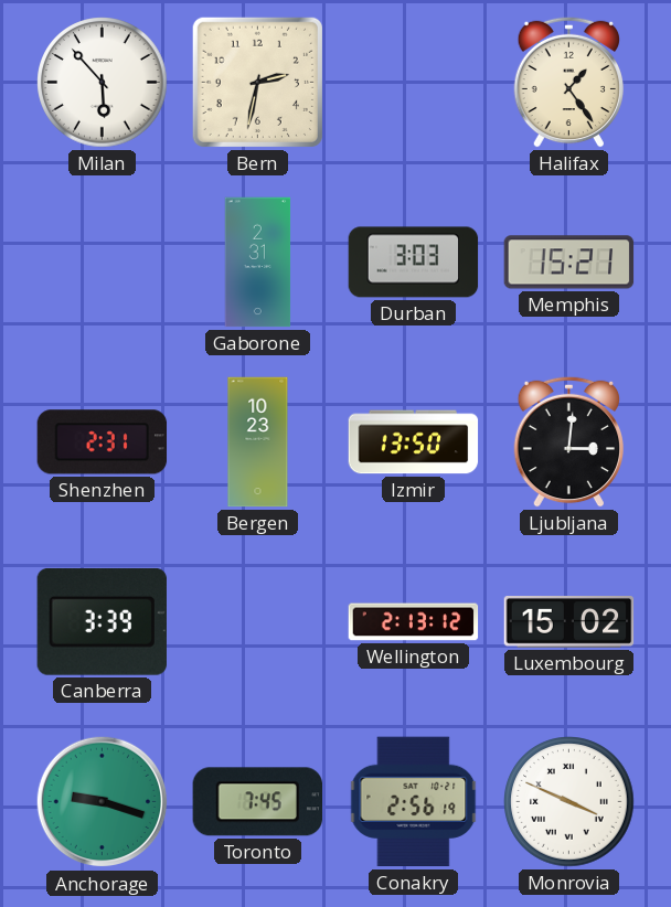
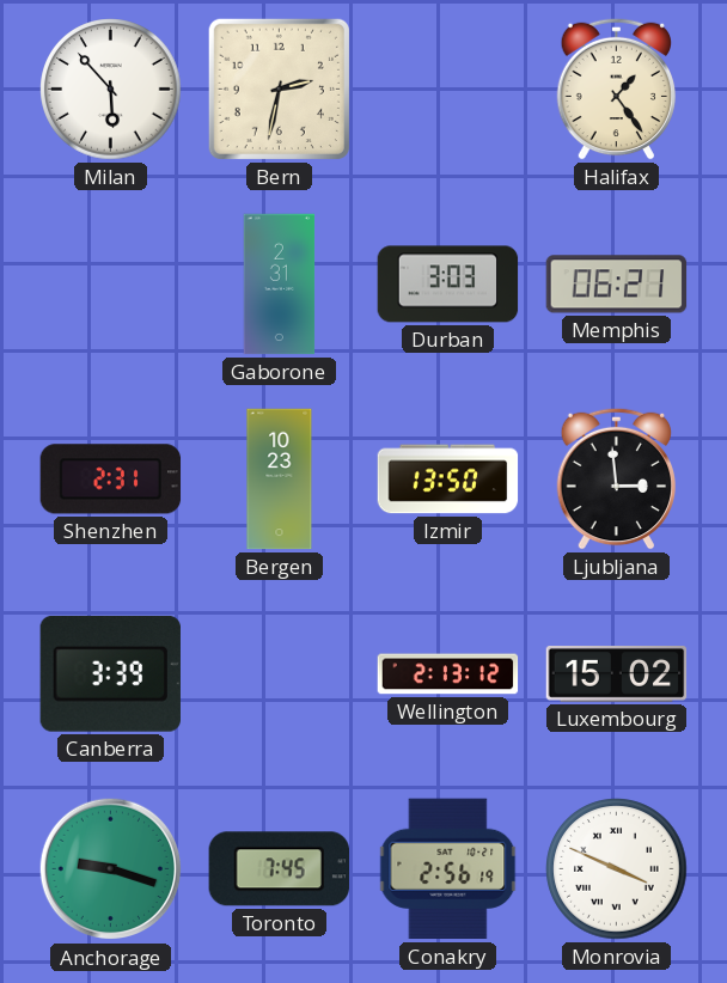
Memphis: 15:21 -> 06:21 (617, 285)
Ljubljana: 3:01 -> 2:59 (616, 478)
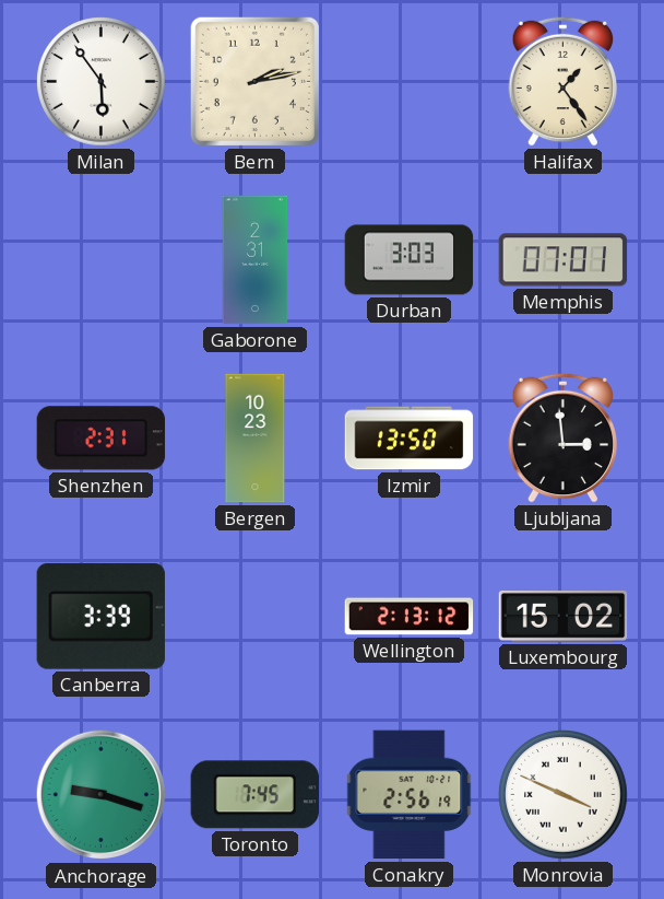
Milan: 5:53 -> 5:54 (102, 82)
Bern: 2:32 -> 2:13 (254, 81)
Memphis: 06:21 -> 07:01 (564, 260)
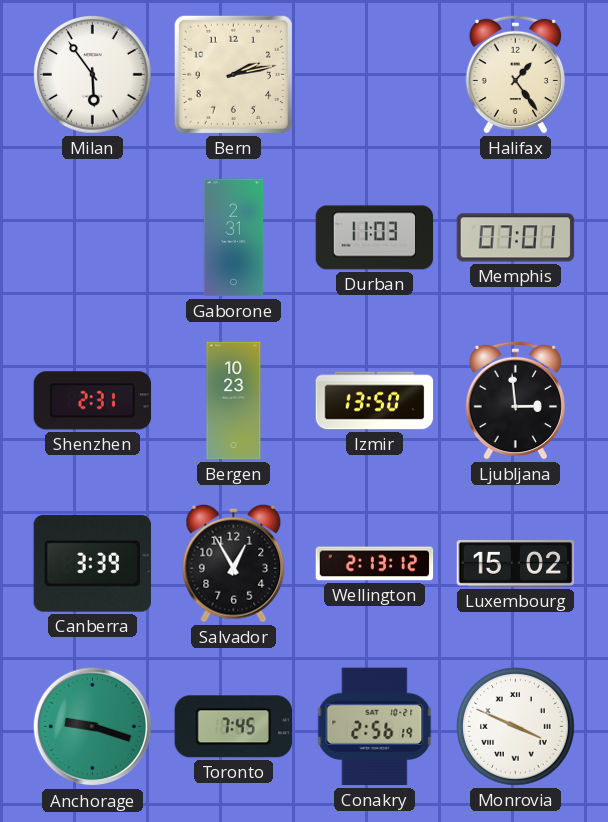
Durban: 3:03 -> 11:03 (375, 238)
Salvador: none -> 12:55 (234, 563)
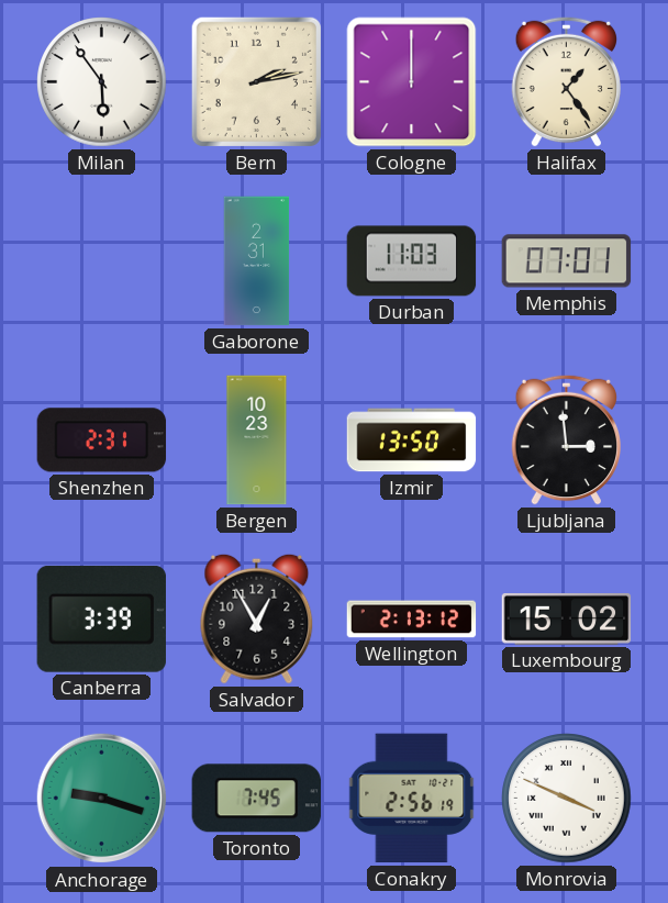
Cologne: none -> 12:00 (412, 82)
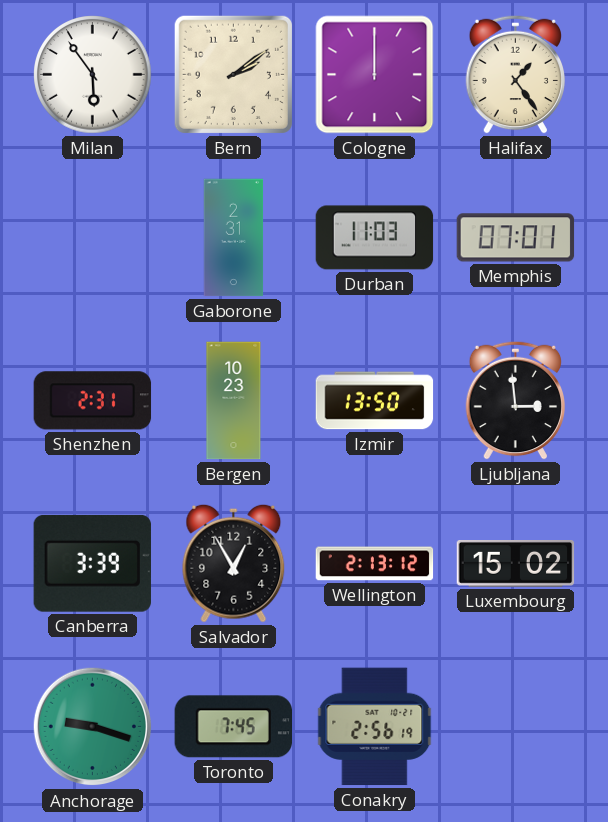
Bern: 2:13 -> 2:09 (233, 74)
Monrovia: 3:49 -> none (567, 799)
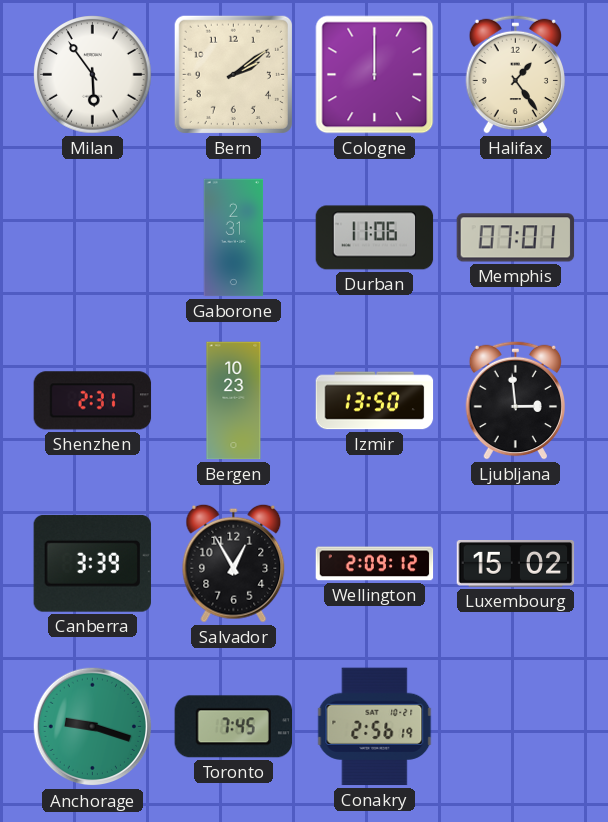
Durban: 11:03 -> 11:06 (375, 238)
Wellington: 2:13 -> 2:09 (375, 564)
